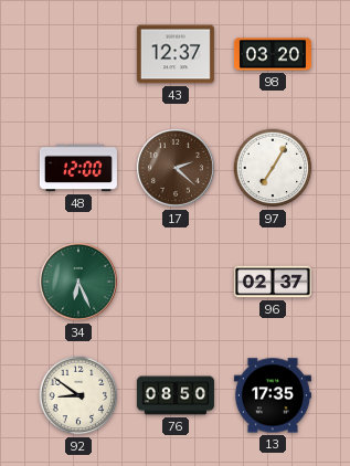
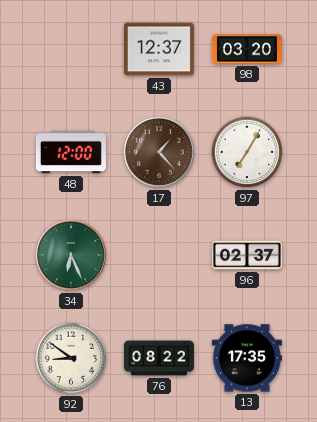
17: 2:22 -> 1:23 (159, 152)
76: 08:50 -> 08:22 (159, 358)
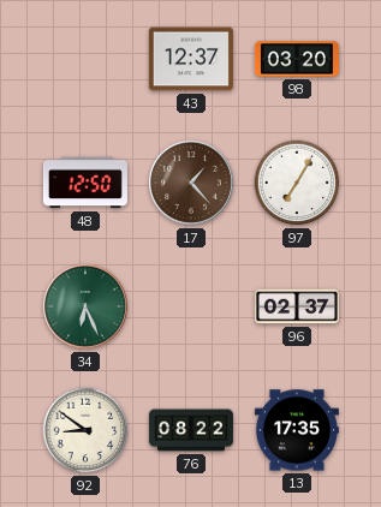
48: 12:00 -> 12:50 (85, 183)
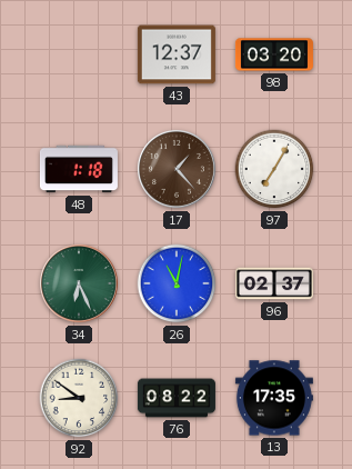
48: 12:50 -> 1:18 (79, 169)
26: none -> 11:02 (177, 283)
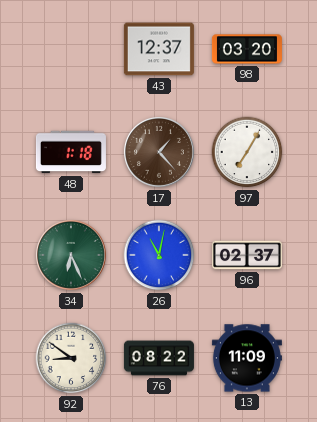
13: 17:35 -> 11:09 (247, 358)
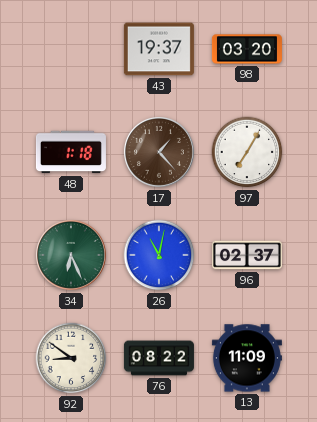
43: 12:37 -> 19:37 (159, 49)
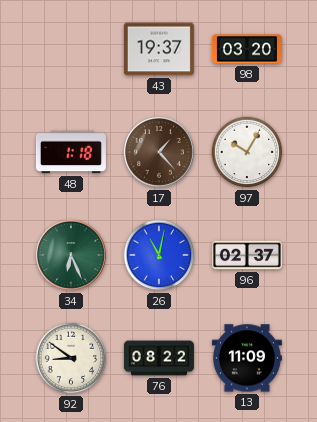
97: 7:05 -> 10:05 (247, 152)
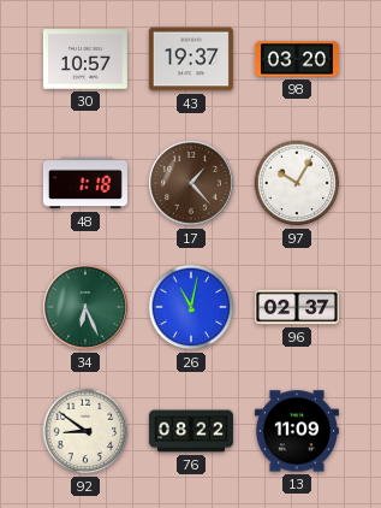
30: none -> 10:57 (85, 59)
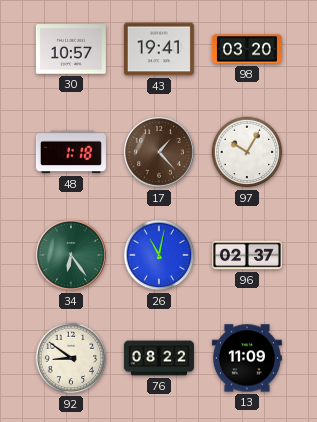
43: 19:37 -> 19:41 (159, 49)
34: 6:26 -> 6:24 (71, 255)
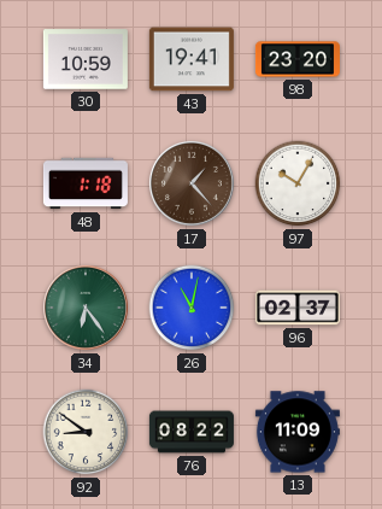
30: 10:57 -> 10:59 (86, 59)
98: 03:20 -> 23:20 (298, 59)
